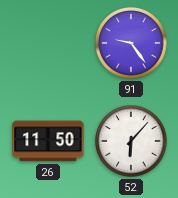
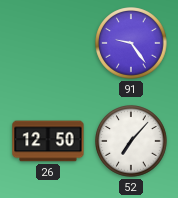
26: 11:50 -> 12:50 (48, 141)
52: 6:07 -> 7:07 (131, 141)
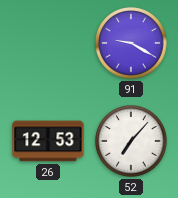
91: 9:24 -> 9:20 (131, 43)
26: 12:50 -> 12:53 (48, 141)
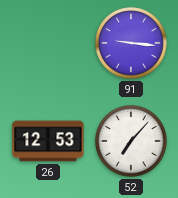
91: 9:20 -> 9:16 (131, 43)
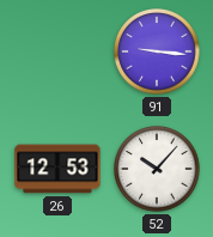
52: 7:07 -> 10:07 (157, 169)
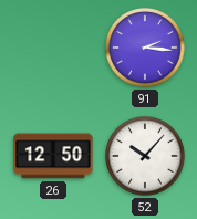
91: 9:16 -> 2:16 (145, 48)
26: 12:53 -> 12:50 (53, 156)
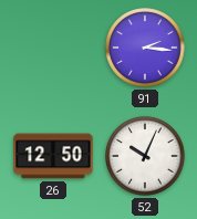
52: 10:07 -> 10:04 (145, 156)
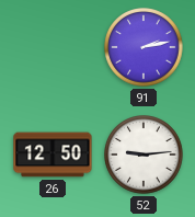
91: 2:16 -> 2:13 (144, 47)
52: 10:04 -> 9:14 (144, 155)
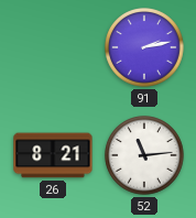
26: 12:50 -> 8:21 (53, 155)
52: 9:14 -> 11:14 (144, 155)
